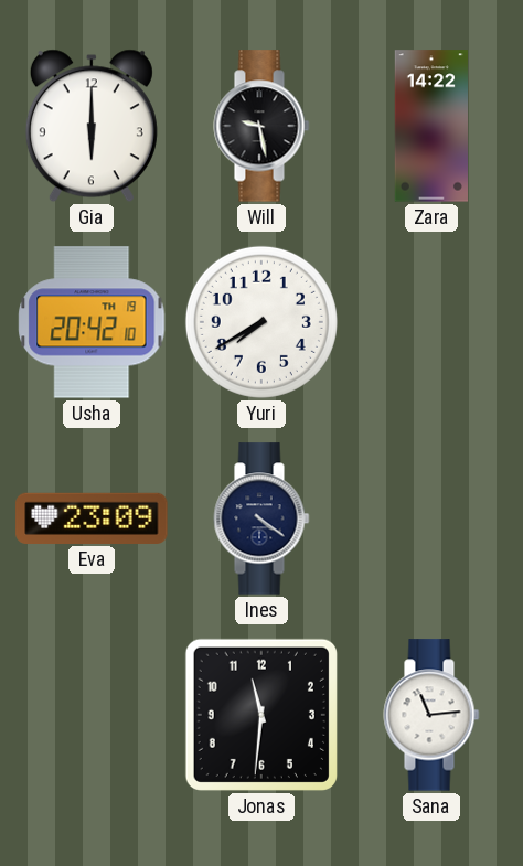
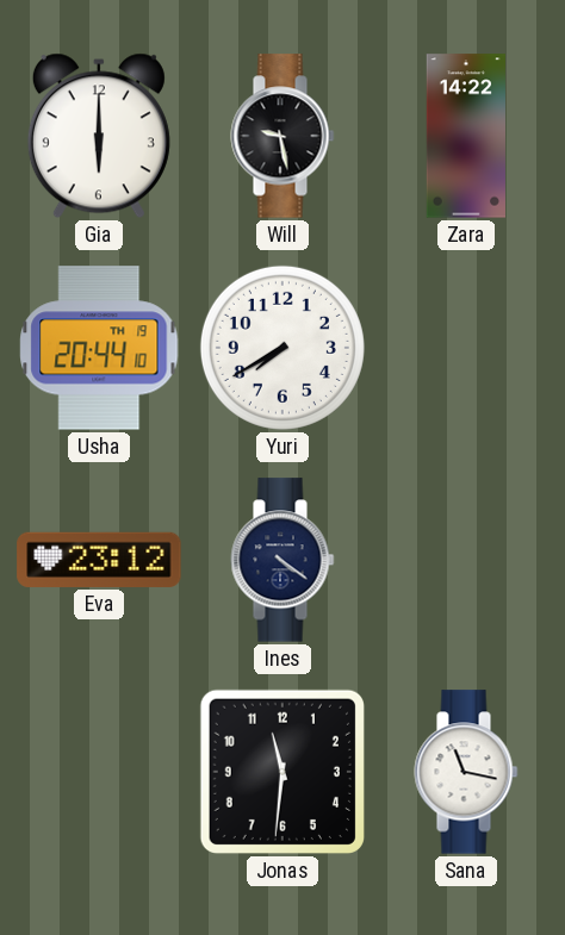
Usha: 20:42 -> 20:44 (99, 348)
Eva: 23:09 -> 23:12 (99, 560)
Sana: 11:14 -> 11:17 (466, 772)
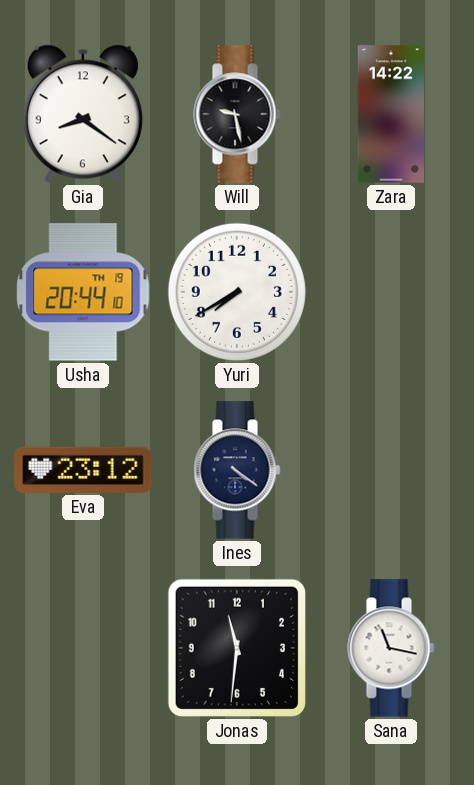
Gia: 6:00 -> 8:21 (83, 114)
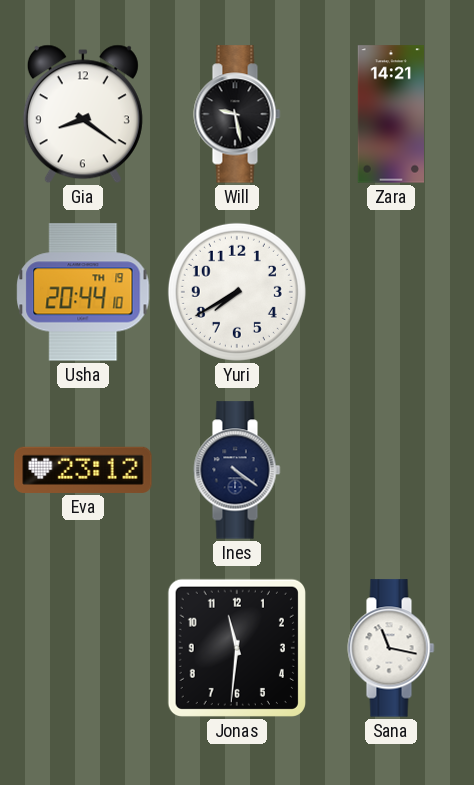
Zara: 14:22 -> 14:21 (390, 114)
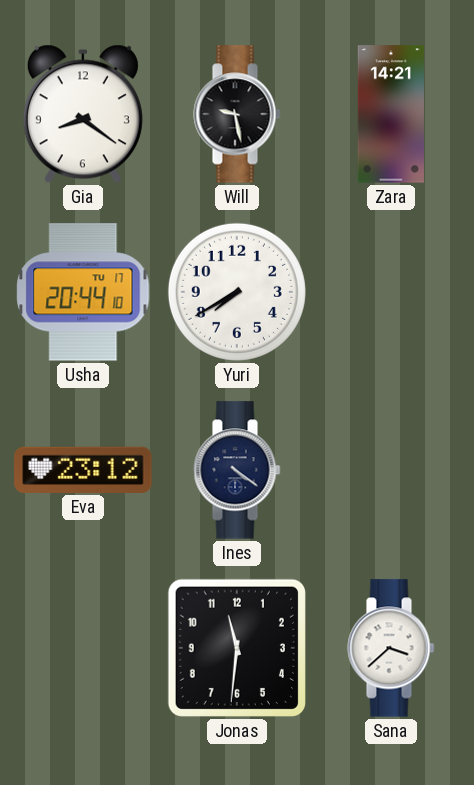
Usha date: TH 19 -> TU 17 (83, 292)
Sana: 11:17 -> 3:38 (391, 648)
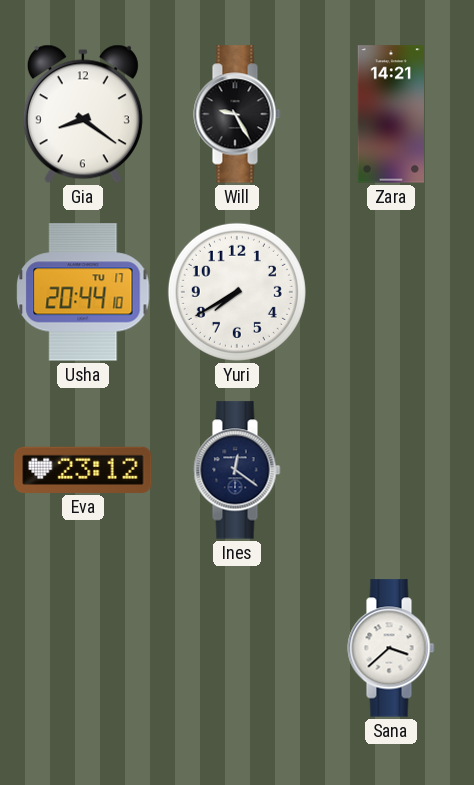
Will: 9:28 -> 9:25 (237, 114)
Ines: 4:21 -> 12:21 (237, 470)
Jonas: 11:31 -> none (237, 648)
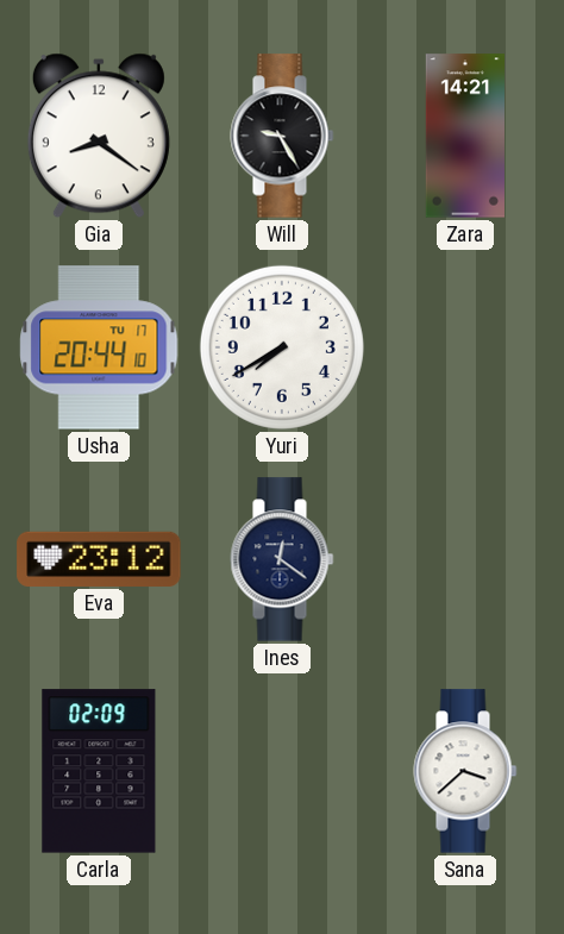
Carla: none -> 02:09 (99, 771)
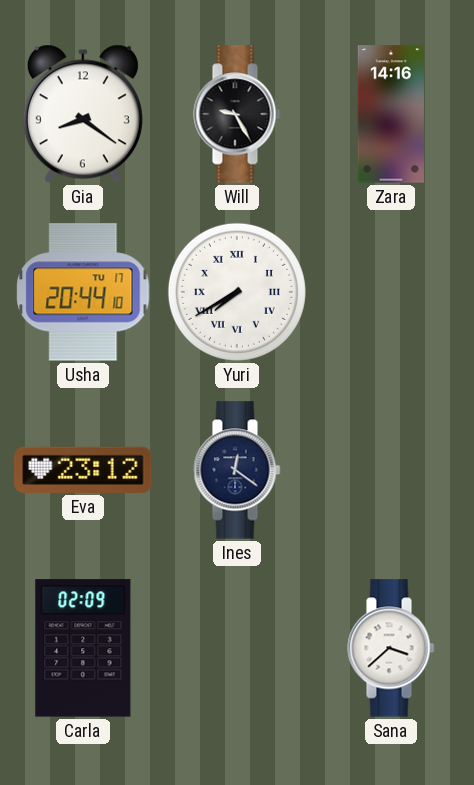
Zara: 14:21 -> 14:16 (390, 114)
Yuri numerals: Arabic -> Roman (237, 292)
